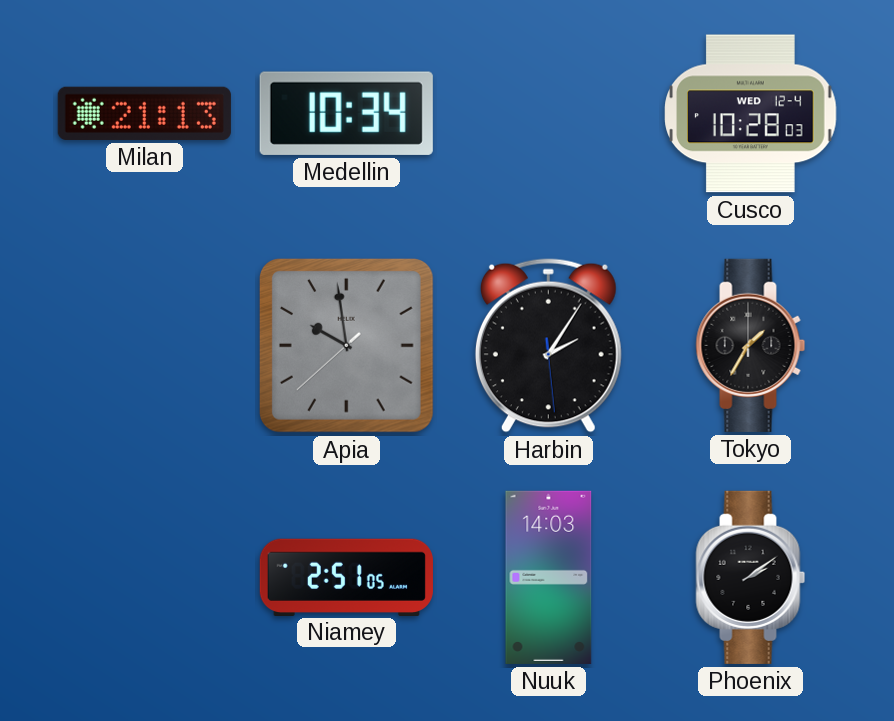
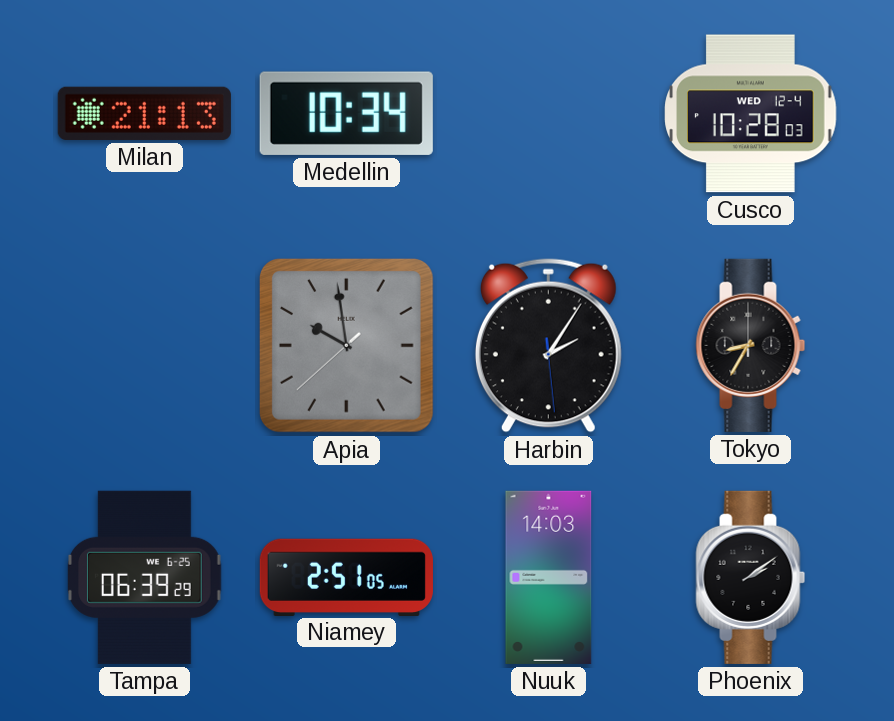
Tokyo: 1:35 -> 8:35 (751, 345)
Tampa: none -> 06:39 (145, 577)
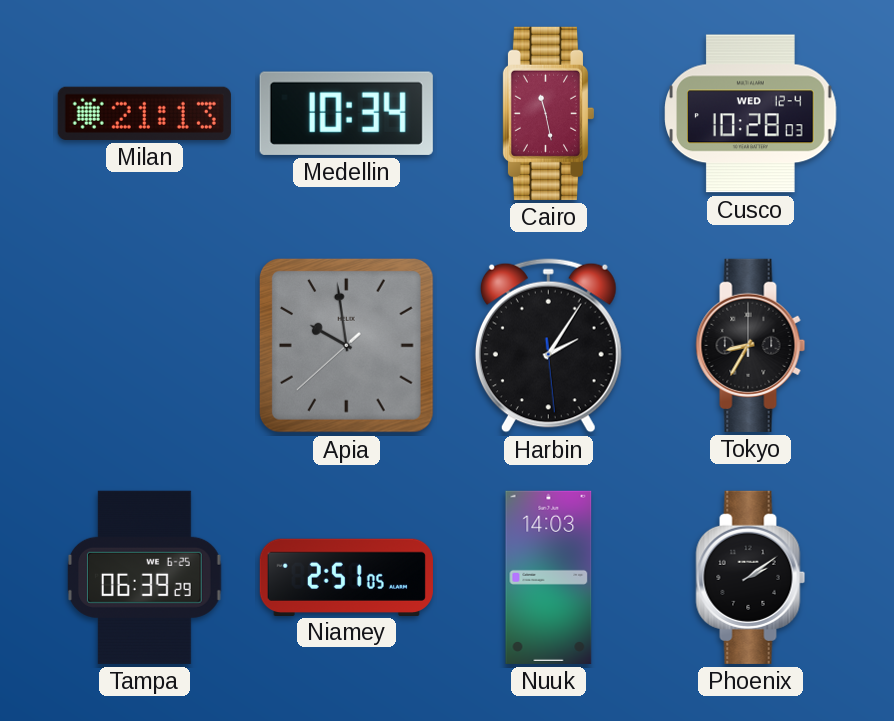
Cairo: none -> 11:28 (547, 113)
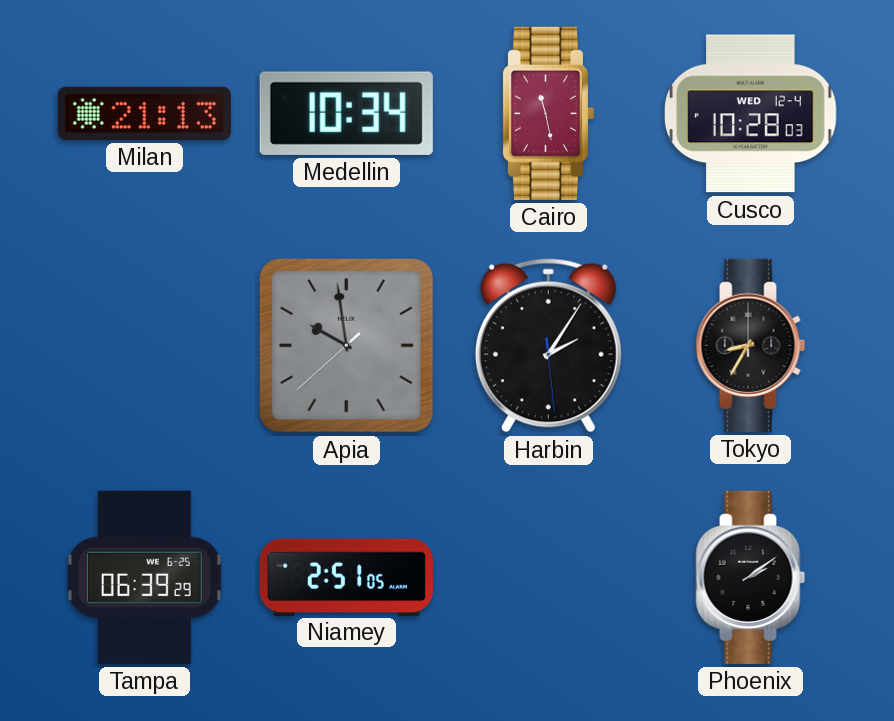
Nuuk: 14:03 -> none (549, 577)
